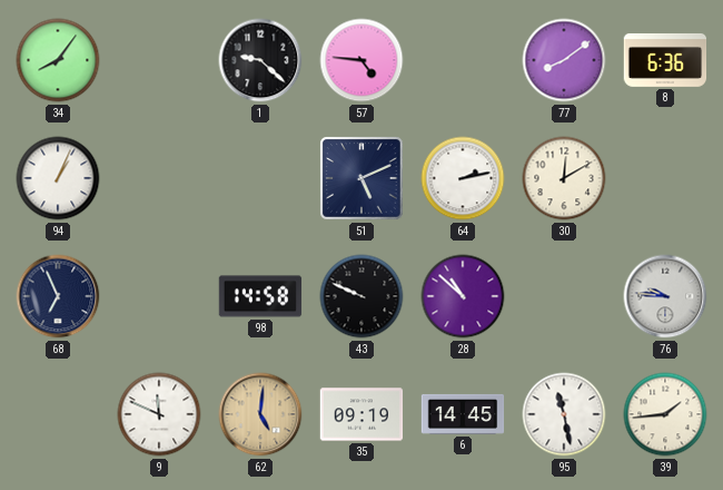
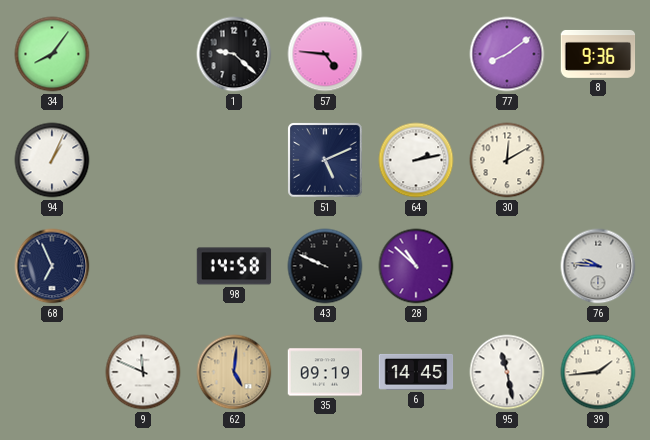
8: 6:36 -> 9:36 (598, 54)
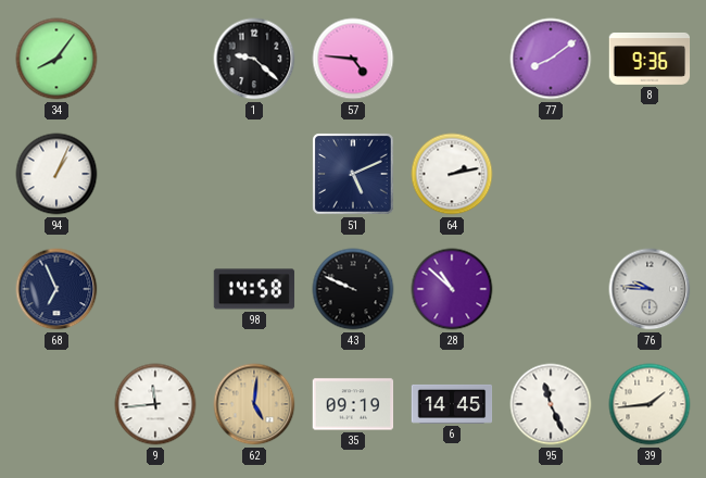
30: 12:10 -> none (507, 160)
9: 11:49 -> 11:44 (155, 404)
95: 11:28 -> 11:26 (551, 404)
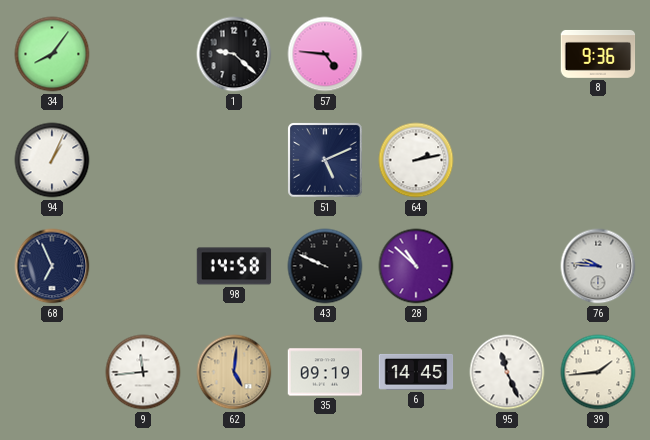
77: 8:09 -> none (551, 59)
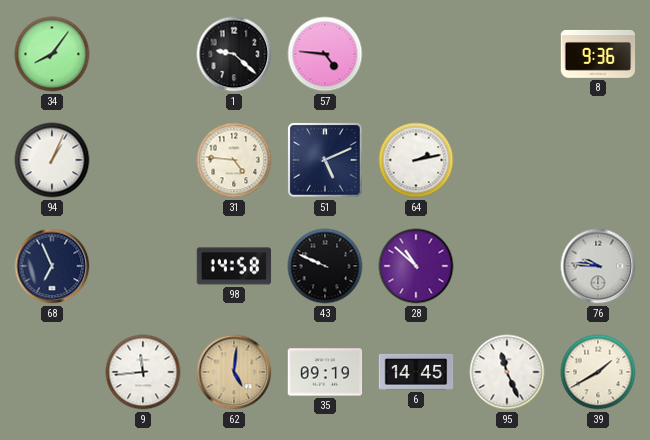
31: none -> 4:46 (234, 160)
39: 1:44 -> 1:40 (598, 372)
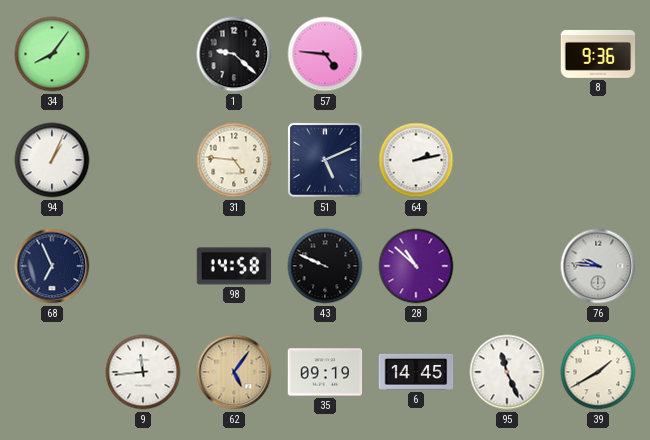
62: 5:01 -> 5:06 (234, 372)
